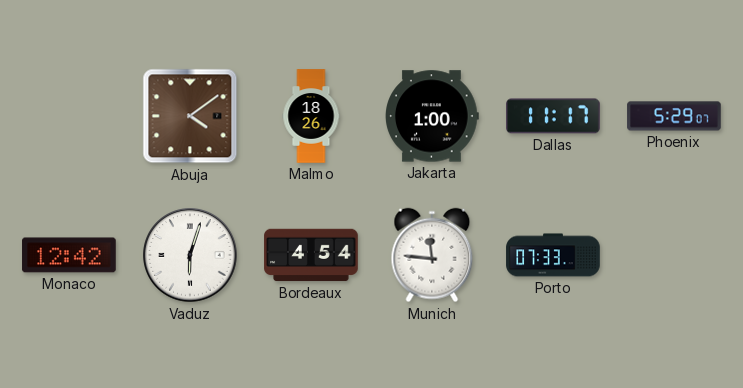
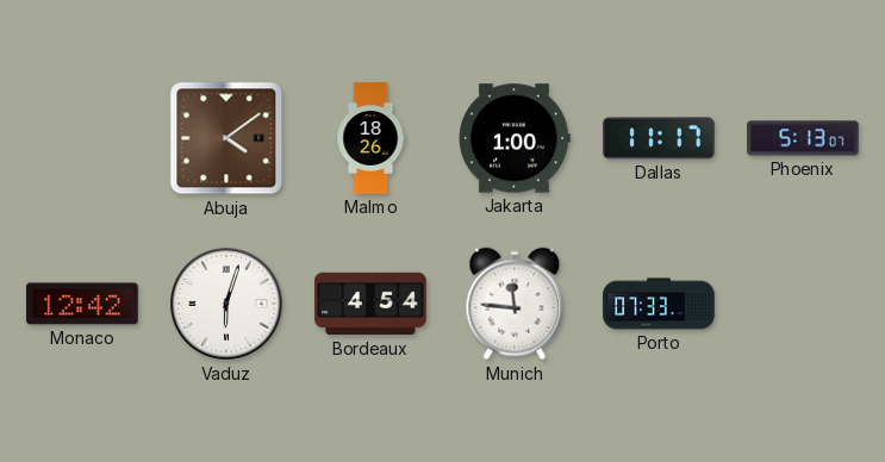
Phoenix: 5:29 -> 5:13 (803, 138)
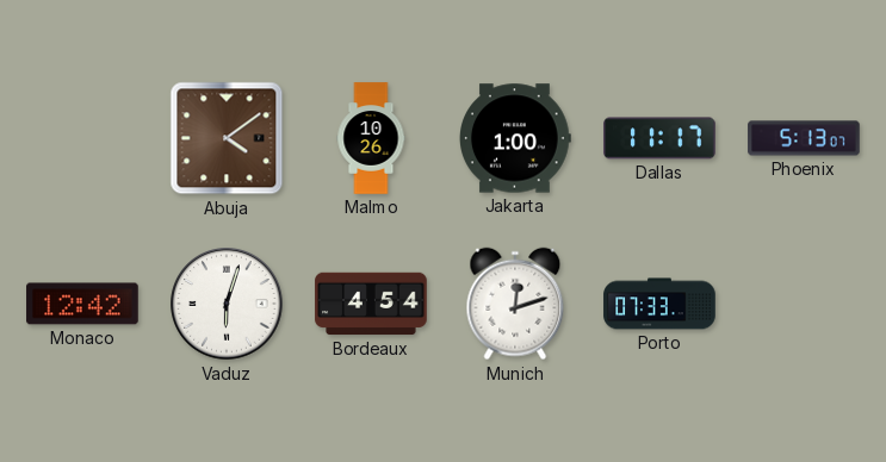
Malmo: 18:26 -> 10:26 (371, 138)
Munich: 11:46 -> 12:12 (515, 304)
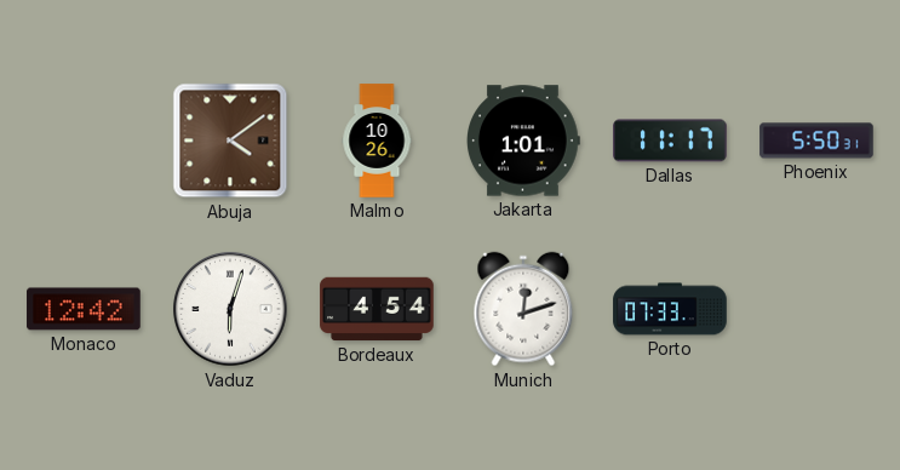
Jakarta: 1:00 -> 1:01 (524, 141)
Phoenix: 5:13 -> 5:50 (816, 141)
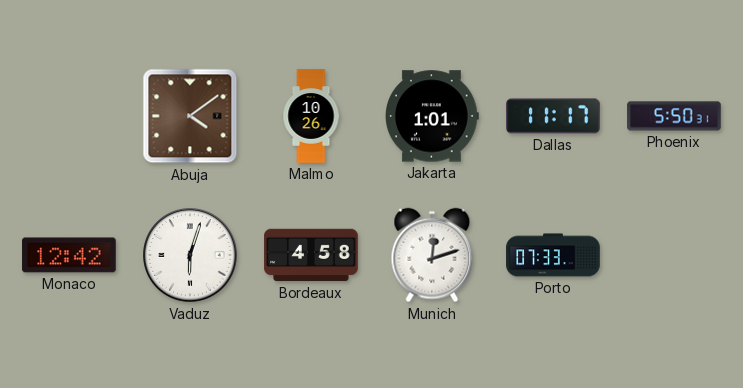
Bordeaux: 4:54 -> 4:58 (311, 255)
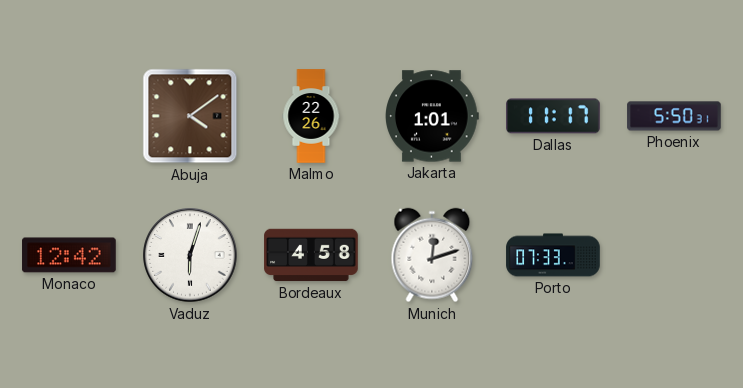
Malmo: 10:26 -> 22:26 (311, 116)
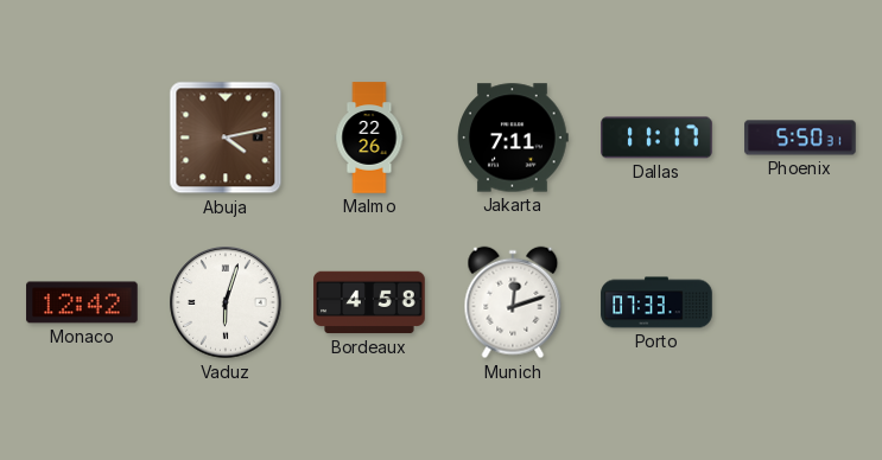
Abuja: 4:09 -> 4:13 (226, 138)
Jakarta: 1:01 -> 7:11 (514, 138)
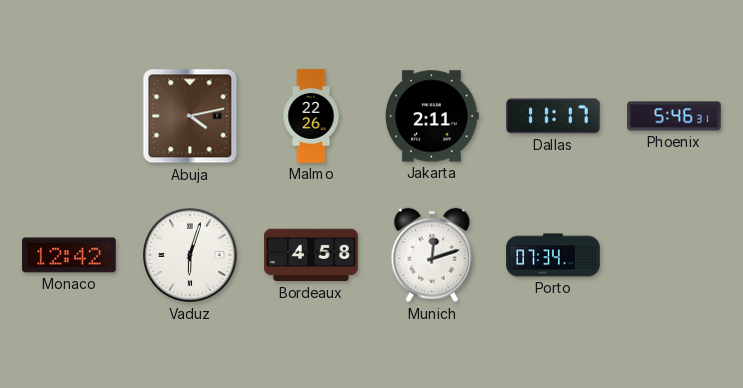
Jakarta: 7:11 -> 2:11 (433, 116)
Phoenix: 5:50 -> 5:46 (674, 116)
Porto: 07:33 -> 07:34 (553, 255)
